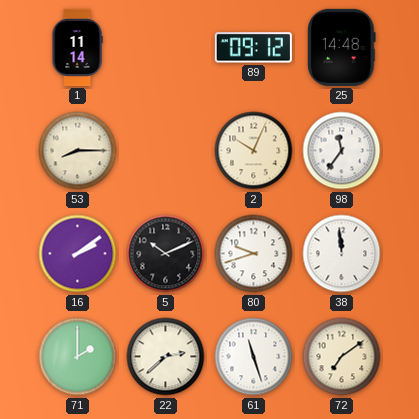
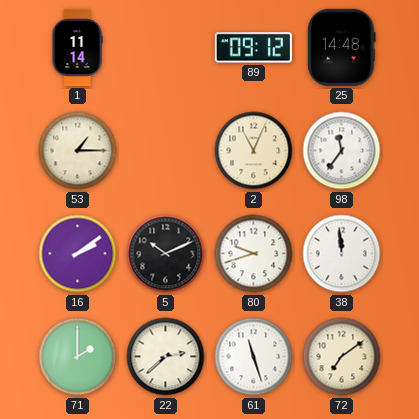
53: 8:15 -> 1:15 (78, 151)
2: 10:04 -> 11:04 (254, 151)
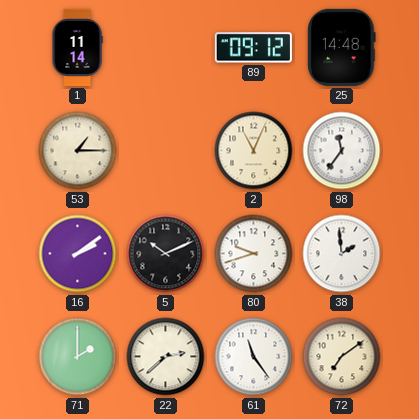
38: 11:59 -> 1:59 (342, 254)
61: 11:27 -> 11:24 (254, 357)
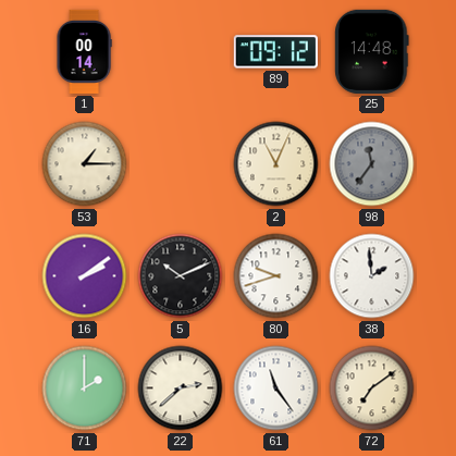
1: 11:14 -> 00:14 (84, 51)
98 dial: white -> grey (372, 164)
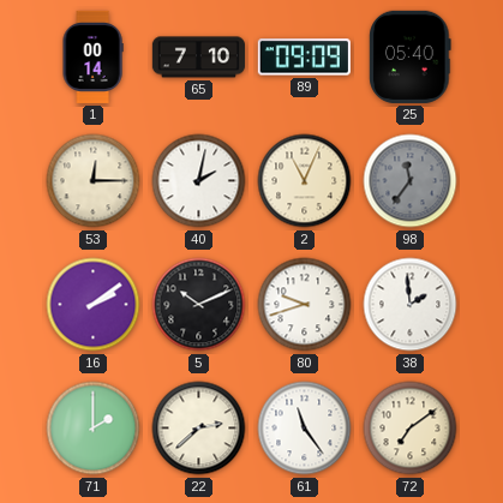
65: none -> 7:10 (198, 58)
89: 09:12 -> 09:09 (304, 58)
25: 14:48 -> 05:40 (411, 56)
53: 1:15 -> 12:15 (94, 181)
40: none -> 2:02 (199, 181)
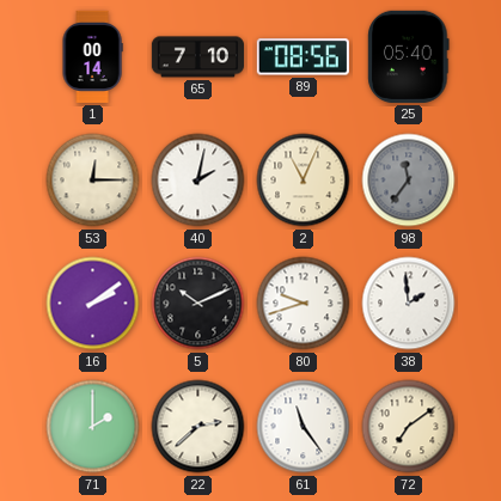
89: 09:09 -> 08:56 (303, 57)
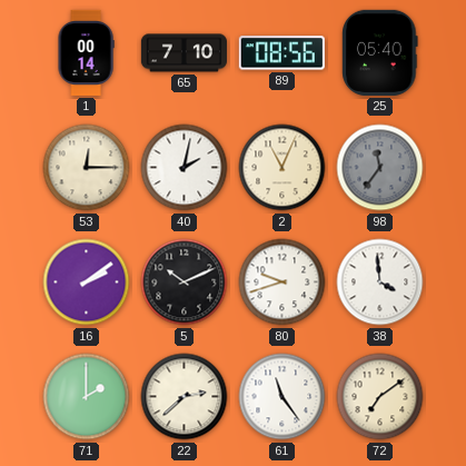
38: 1:59 -> 3:59 (380, 282)
